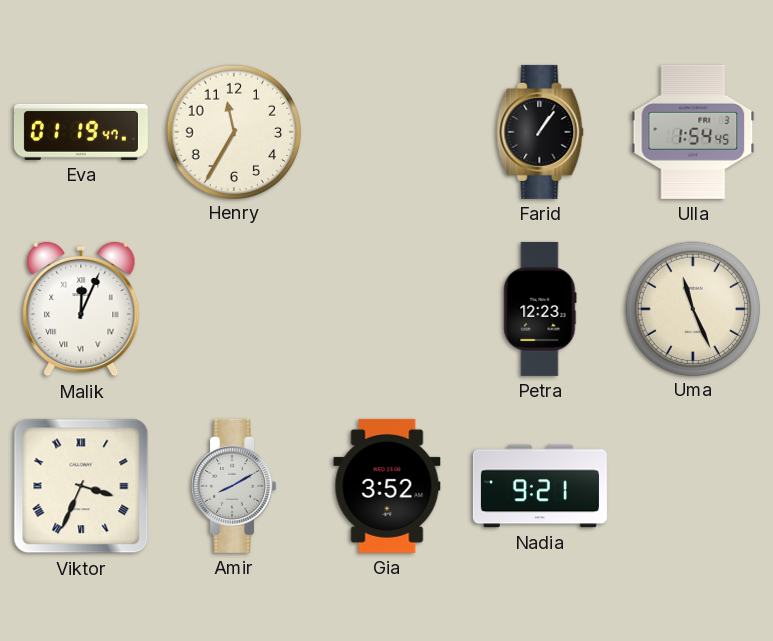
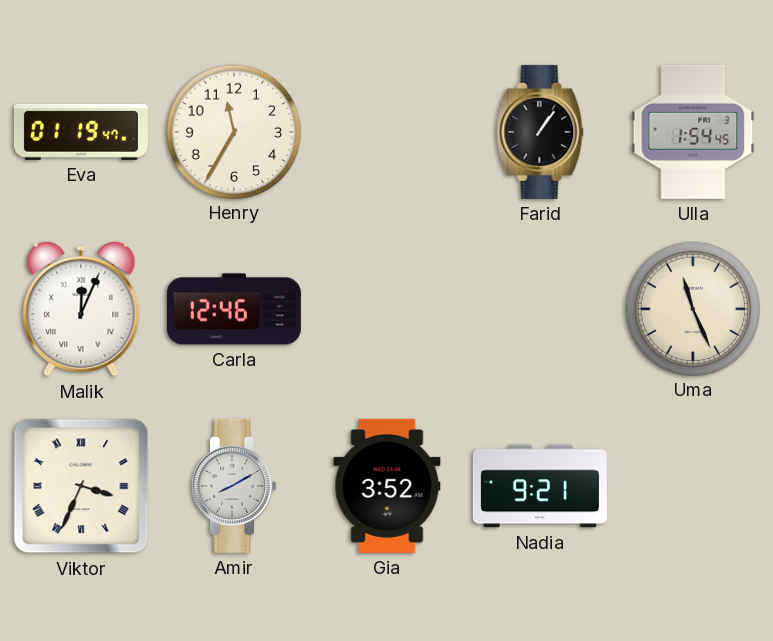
Carla: none -> 12:46 (234, 309)
Petra: 12:23 -> none (540, 309)
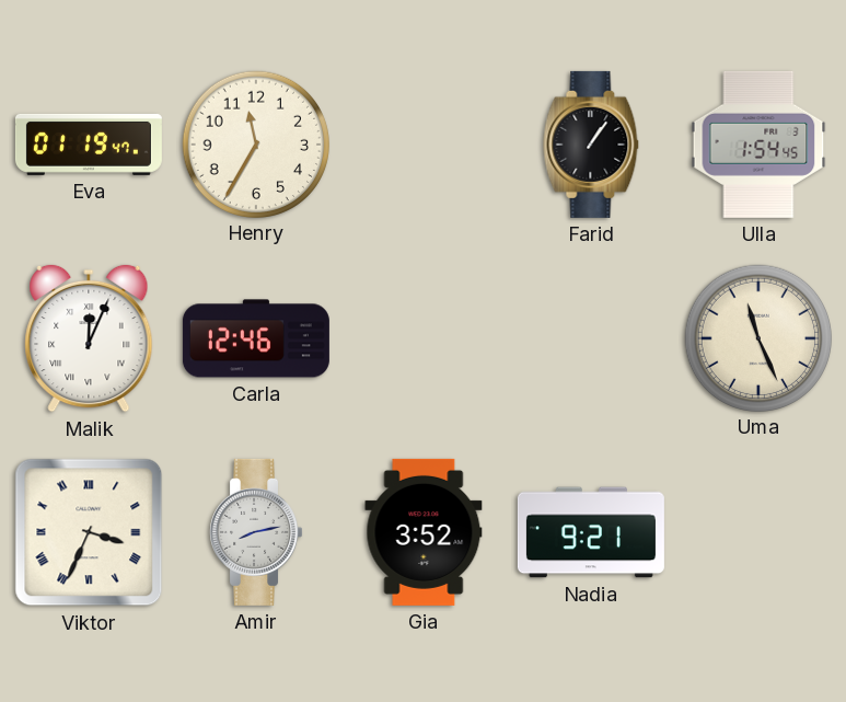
Amir: 8:10 -> 8:13 (256, 532)
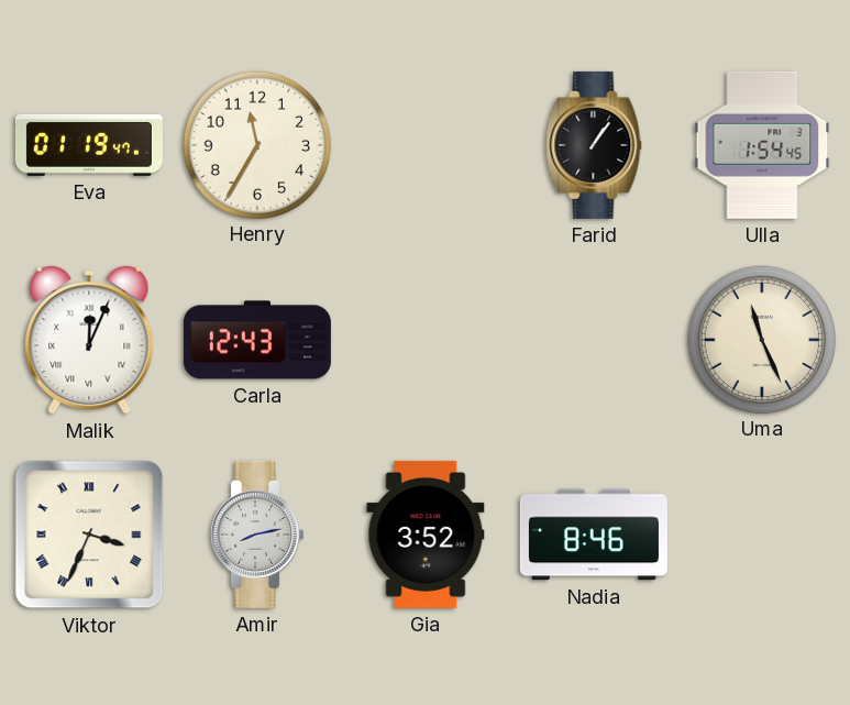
Carla: 12:46 -> 12:43 (257, 340)
Nadia: 9:21 -> 8:46 (594, 535)
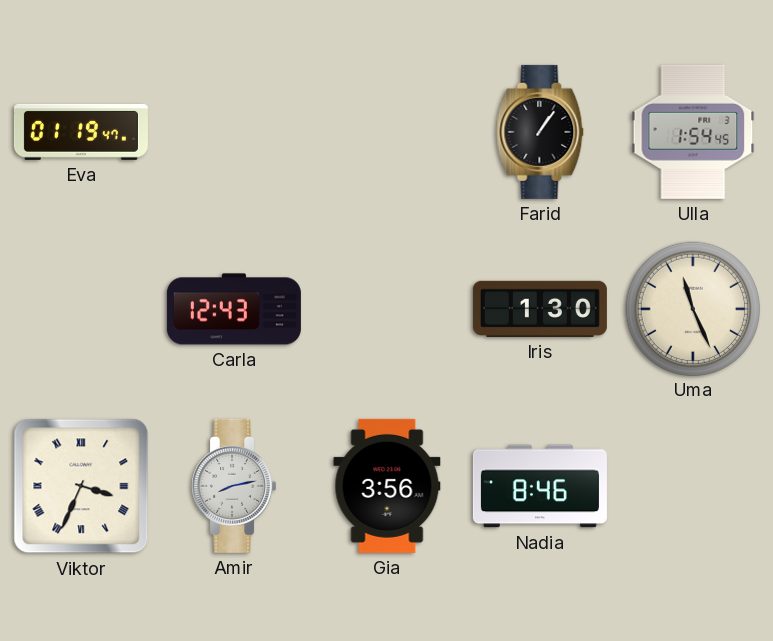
Henry: 11:35 -> none (256, 144)
Malik: 12:04 -> none (89, 340)
Iris: none -> 1:30 (540, 309)
Gia: 3:52 -> 3:56 (387, 486)
